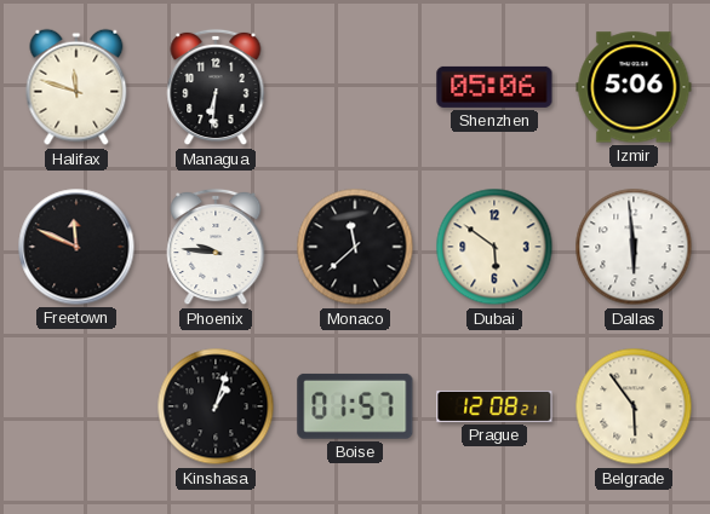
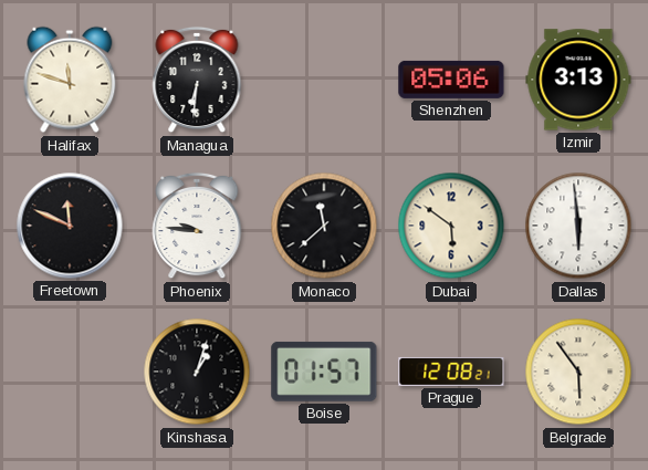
Izmir: 5:06 -> 3:13 (578, 80)
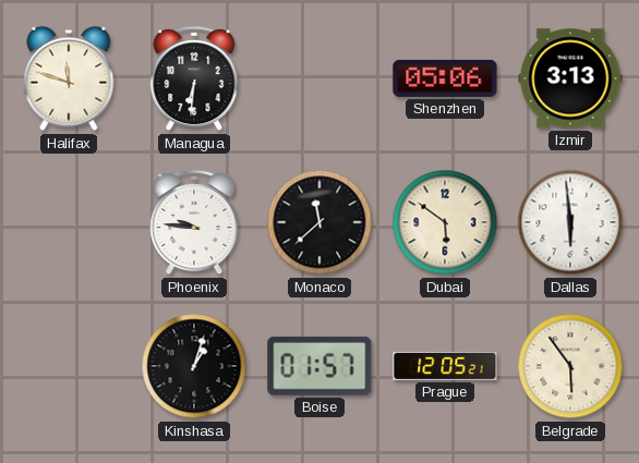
Freetown: 11:49 -> none (70, 226)
Prague: 12:08 -> 12:05 (445, 366)
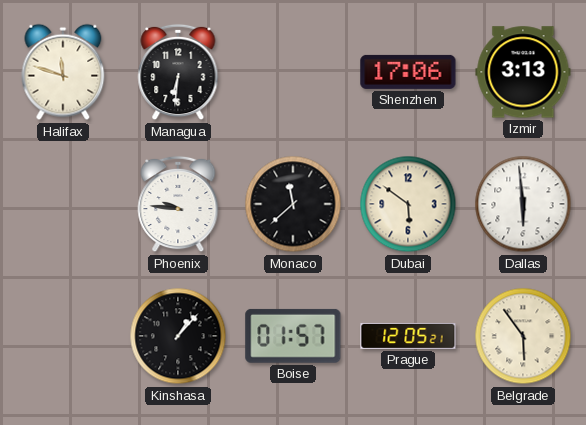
Shenzhen: 05:06 -> 17:06 (408, 72)
Kinshasa: 1:03 -> 1:07 (178, 336)
